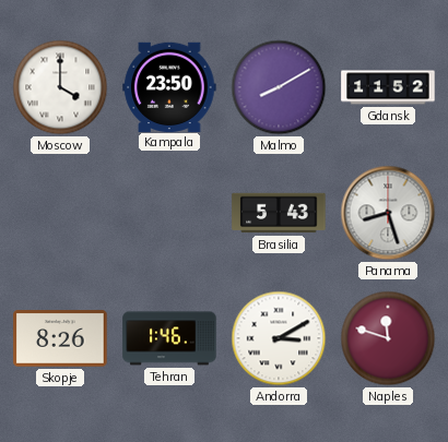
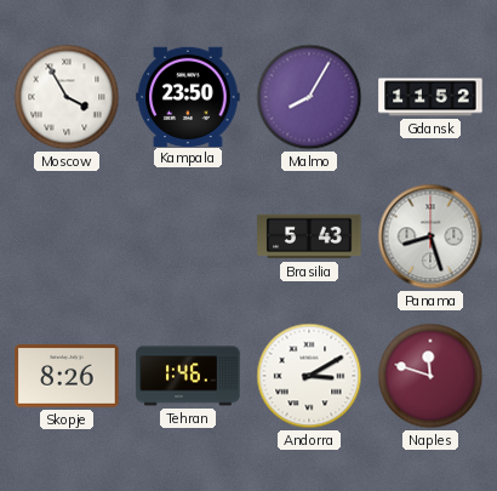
Moscow: 4:00 -> 3:55 (67, 97)
Malmo: 8:10 -> 8:05 (309, 97)
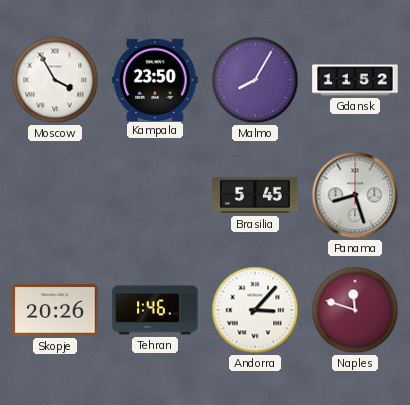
Brasilia: 5:43 -> 5:45 (255, 195)
Skopje: 8:26 -> 20:26 (55, 310)
Andorra: 3:10 -> 3:07 (255, 310)
